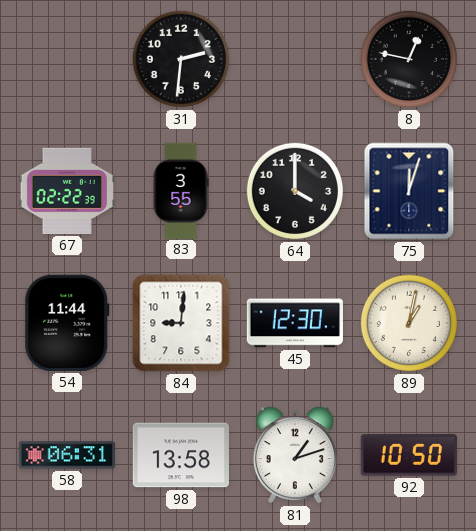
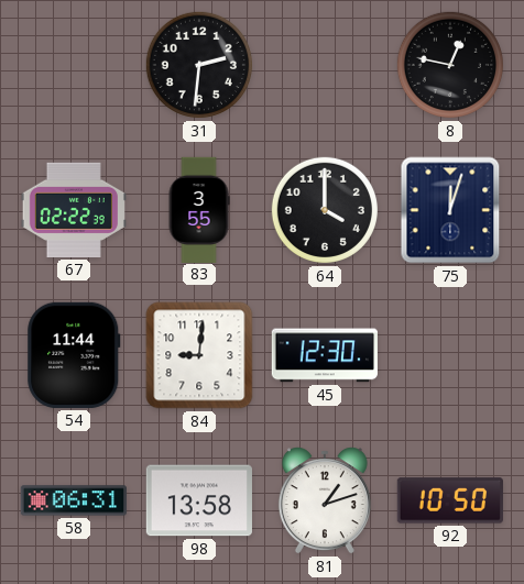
89: 1:02 -> none (409, 323)
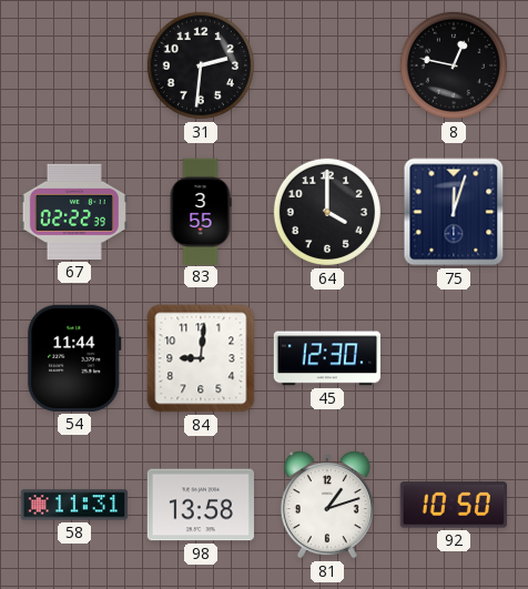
58: 06:31 -> 11:31 (73, 505)
